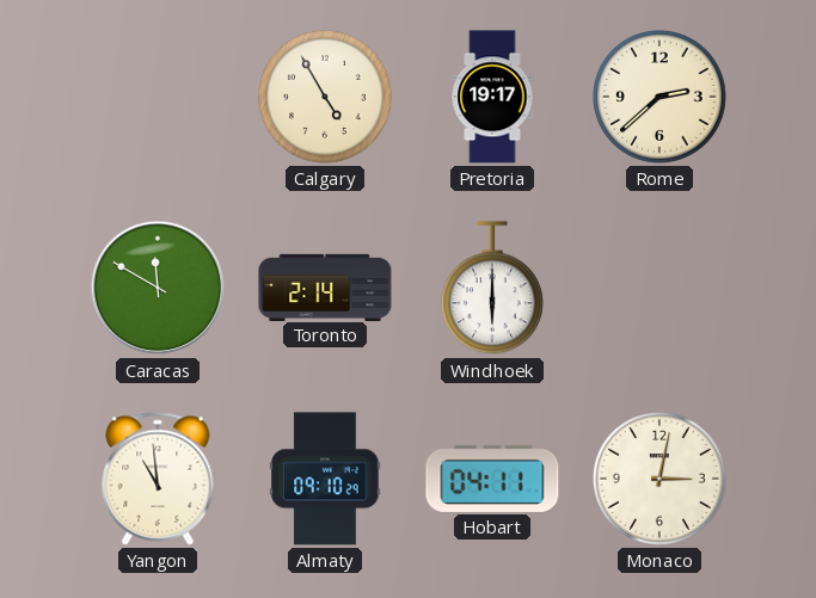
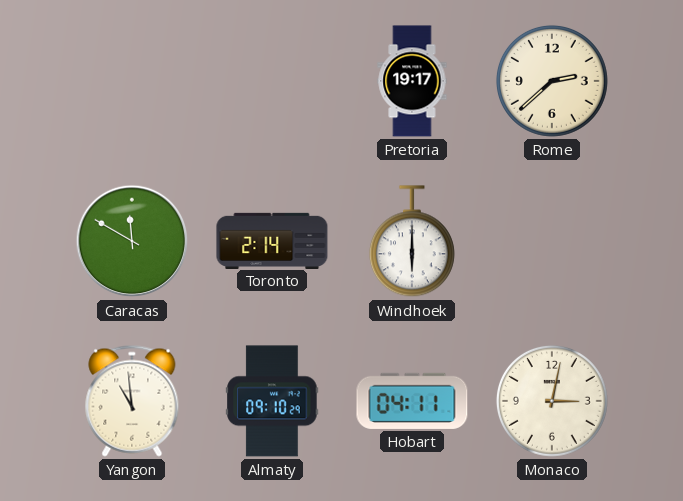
Calgary: 4:55 -> none (325, 97)
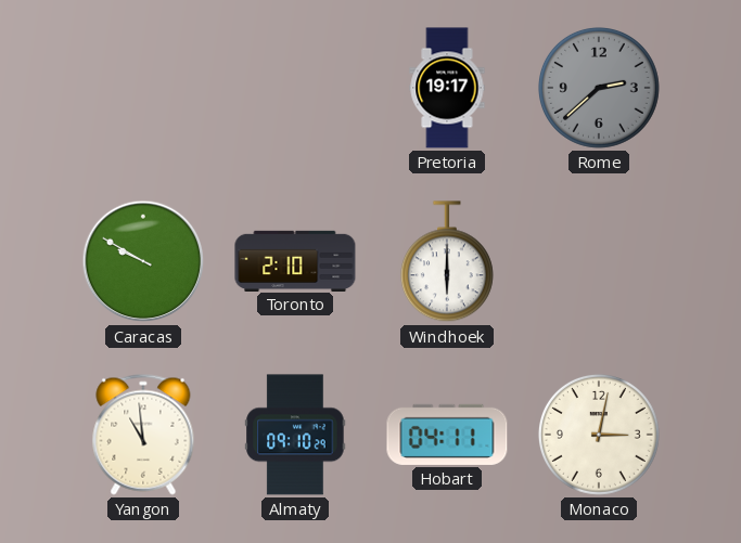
Rome dial: cream -> grey (599, 88)
Caracas: 11:50 -> 9:50 (143, 261)
Toronto: 2:14 -> 2:10 (295, 260)
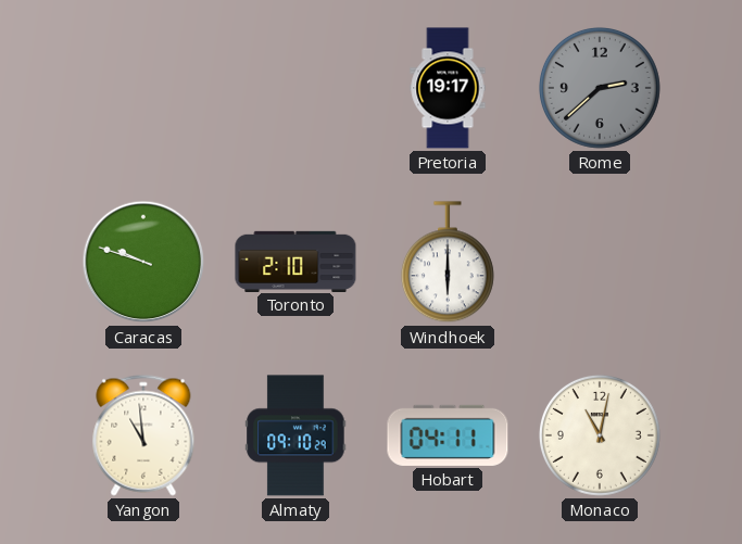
Caracas: 9:50 -> 9:48 (143, 262)
Monaco: 3:02 -> 11:02 (600, 435)
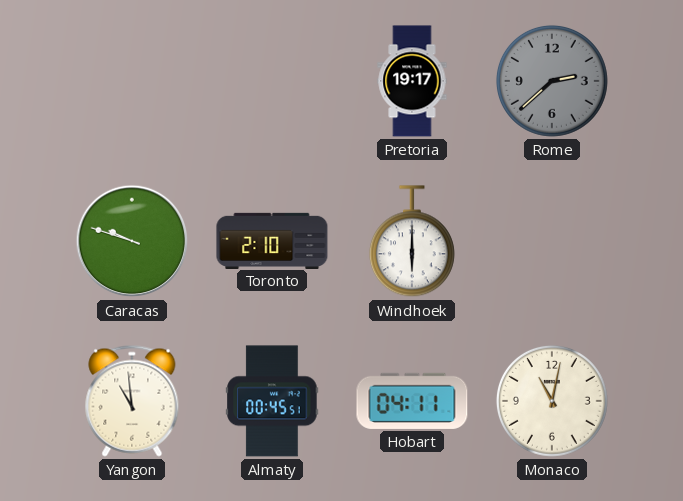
Almaty: 09:10 -> 00:45 (272, 401)
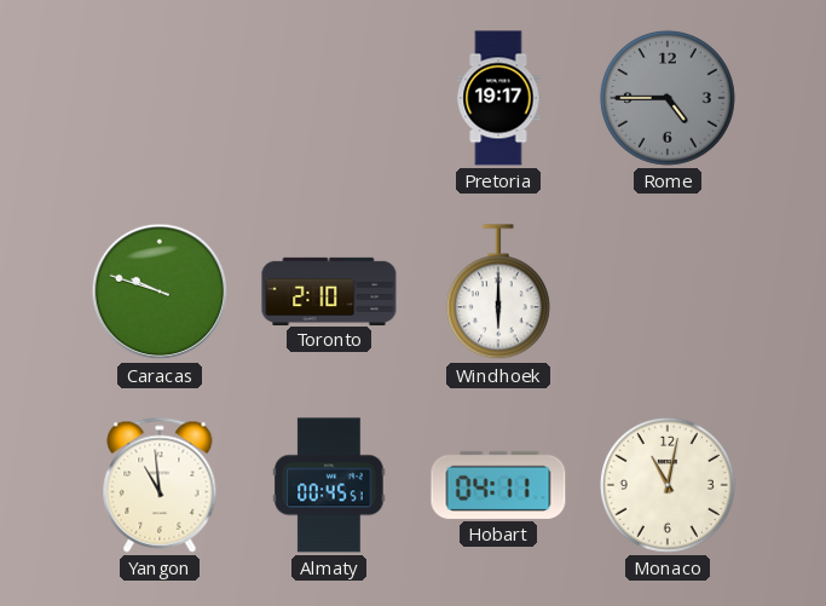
Rome: 2:38 -> 4:45 (668, 98)
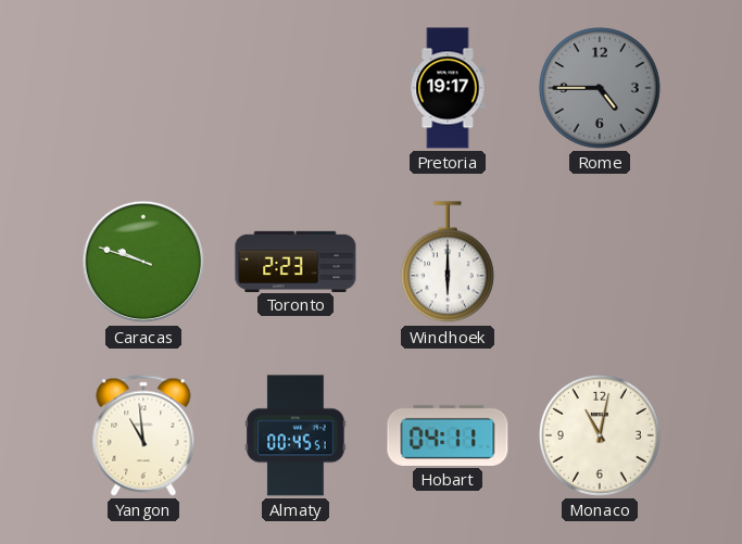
Toronto: 2:10 -> 2:23 (295, 261)
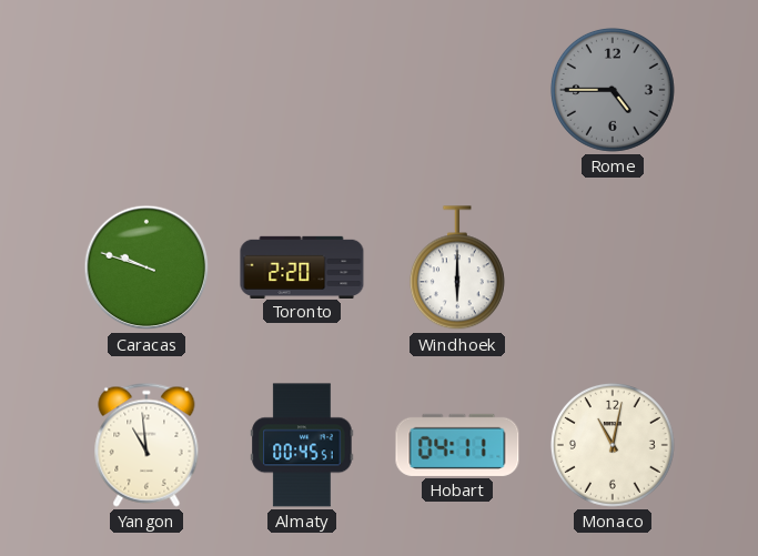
Pretoria: 19:17 -> none (448, 88)
Toronto: 2:23 -> 2:20 (302, 266)
